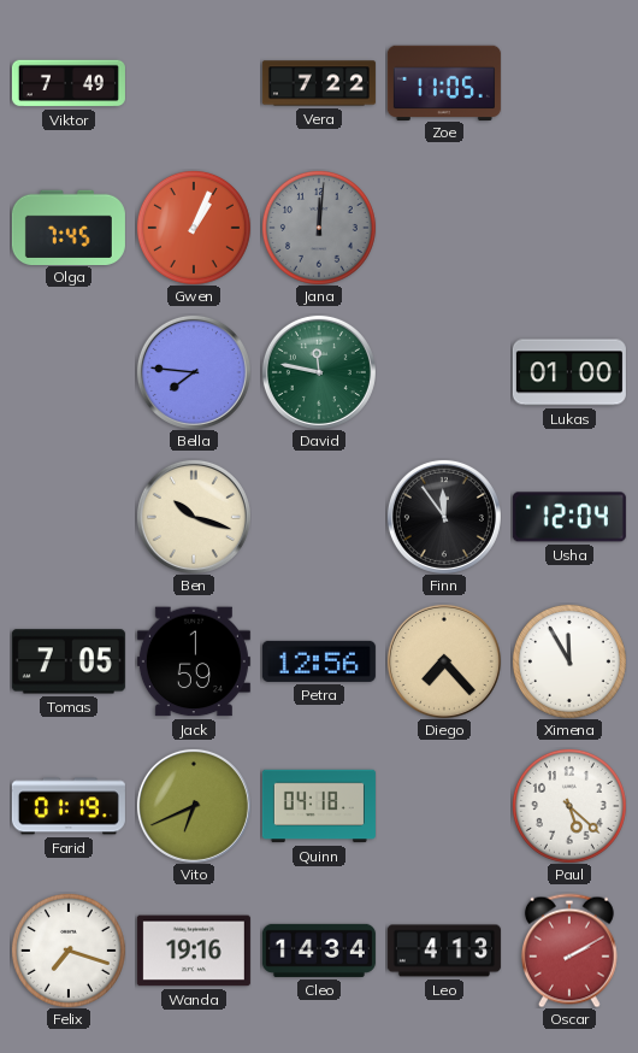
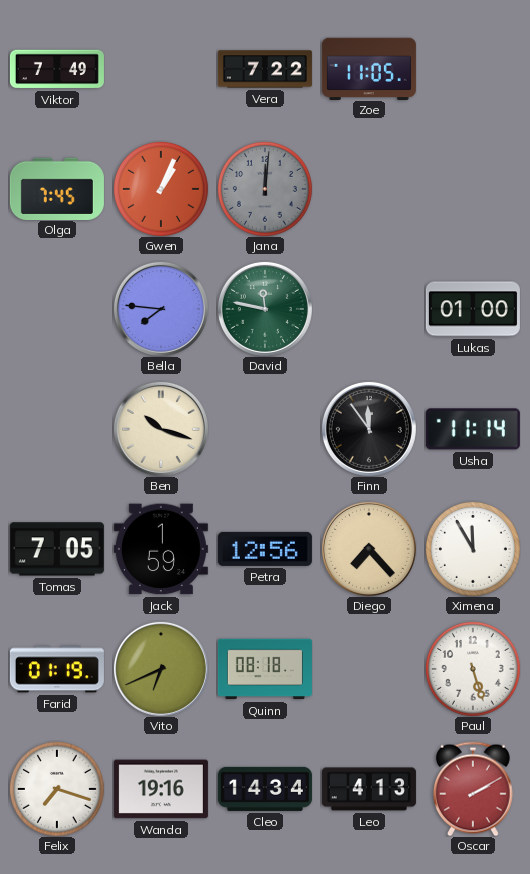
Usha: 12:04 -> 11:14 (473, 429)
Quinn: 04:18 -> 08:18 (265, 669)
Paul: 5:22 -> 5:27 (473, 669)
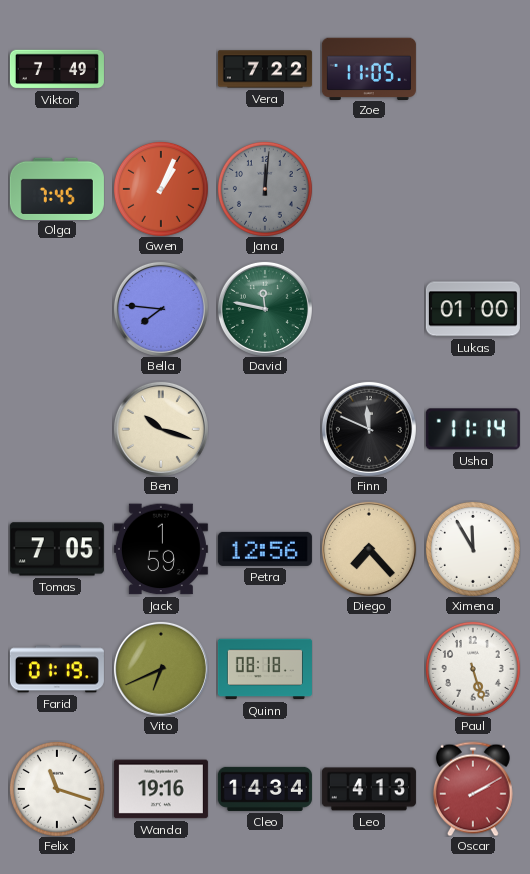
Finn: 11:54 -> 11:49 (369, 429)
Felix: 7:18 -> 11:18 (57, 789)
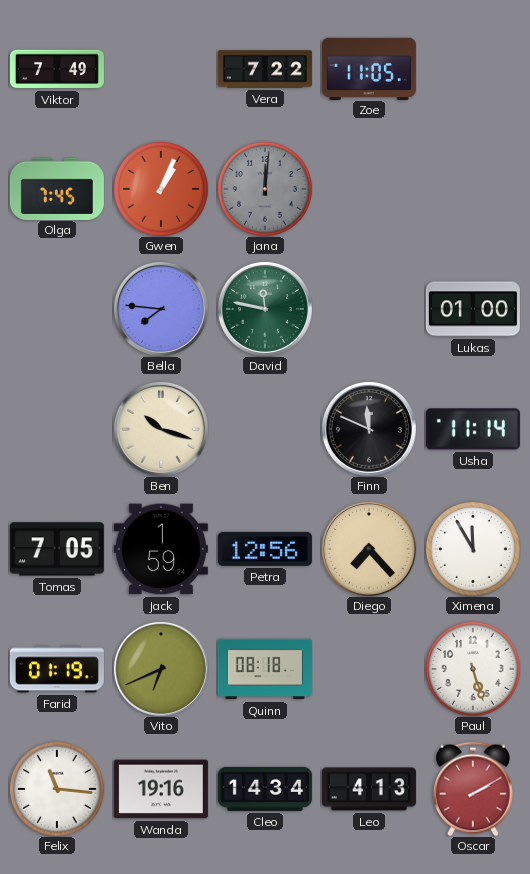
Felix: 11:18 -> 11:16 (57, 789)
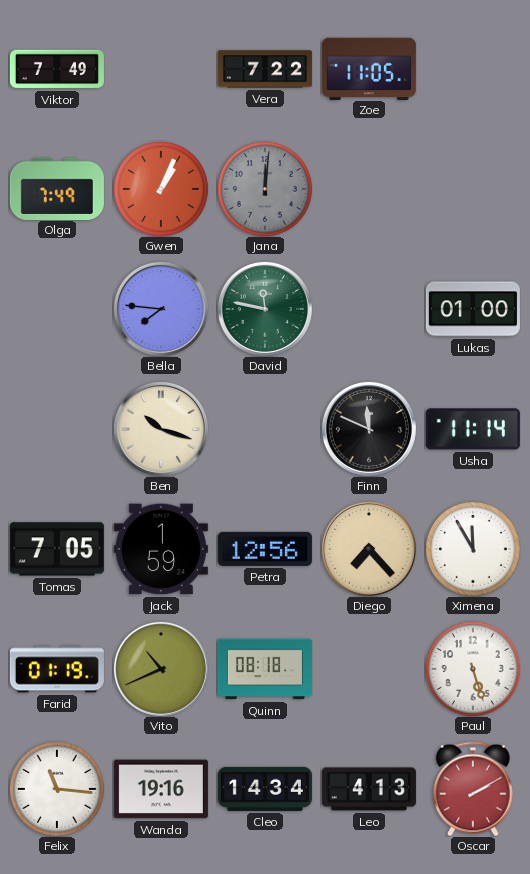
Olga: 7:45 -> 7:49 (57, 188)
Vito: 6:41 -> 10:41 (161, 669)
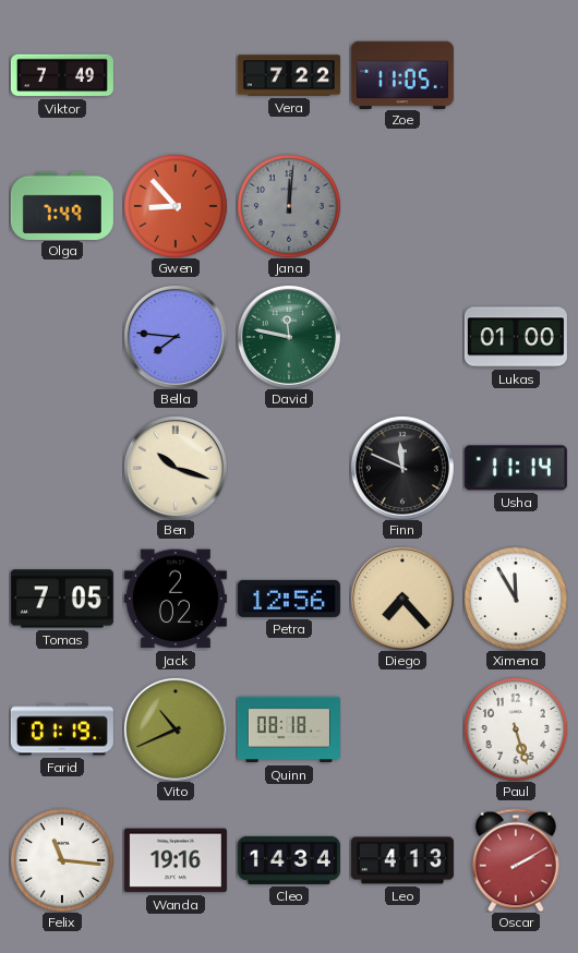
Gwen: 1:04 -> 8:53 (176, 206)
Jack: 1:59 -> 2:02 (176, 599)
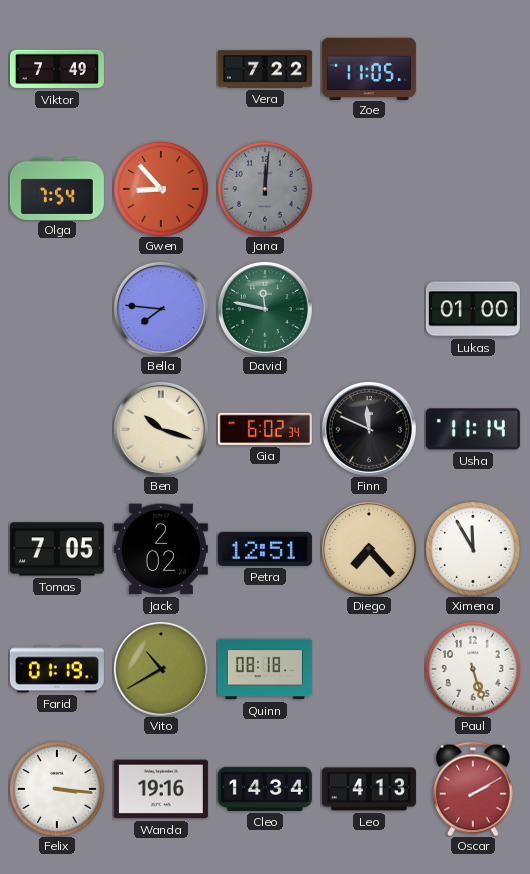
Olga: 7:49 -> 7:54 (57, 188)
Gia: none -> 6:02 (265, 429)
Petra: 12:56 -> 12:51 (265, 549)
Vito: 10:41 -> 10:40 (161, 669)
Felix: 11:16 -> 3:16 (57, 789)
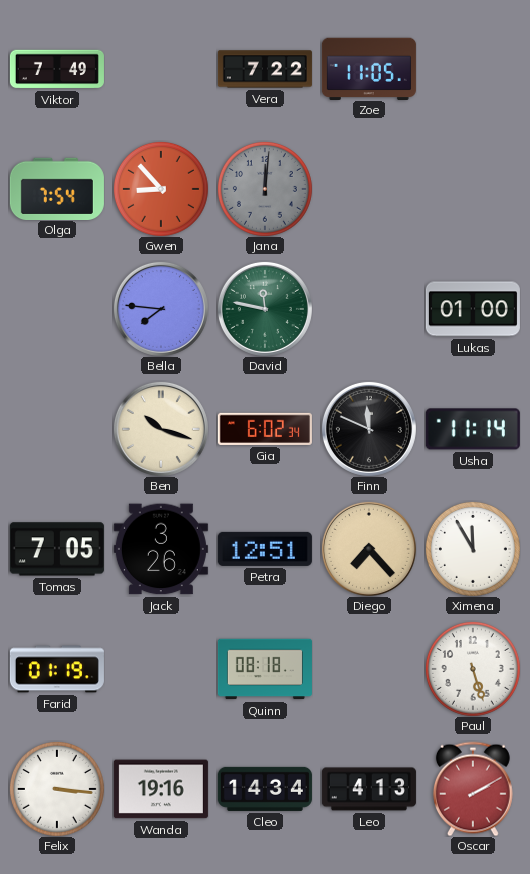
Jack: 2:02 -> 3:26 (161, 549)
Vito: 10:40 -> none (161, 669)
